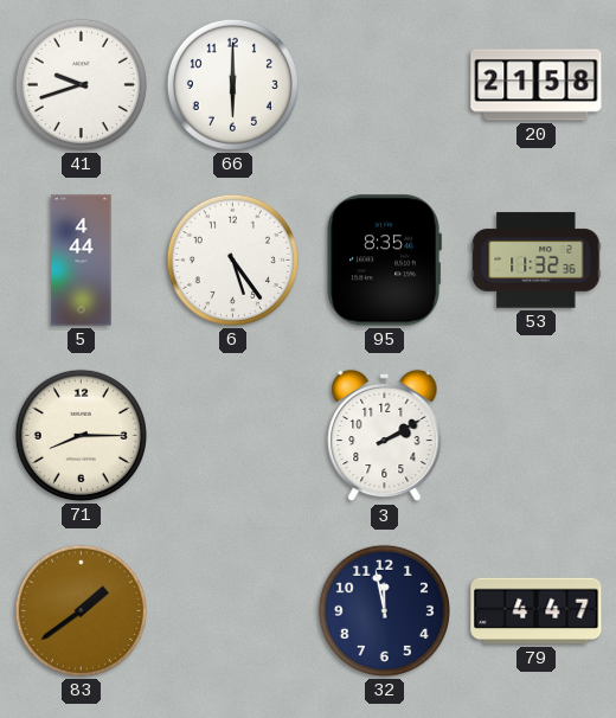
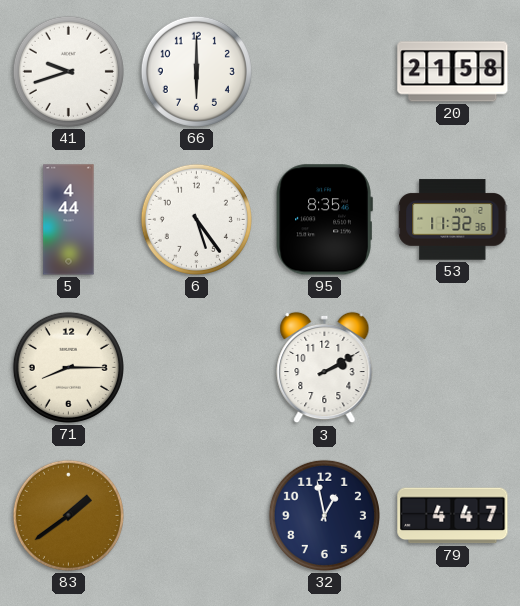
32: 11:58 -> 12:58 (324, 515)
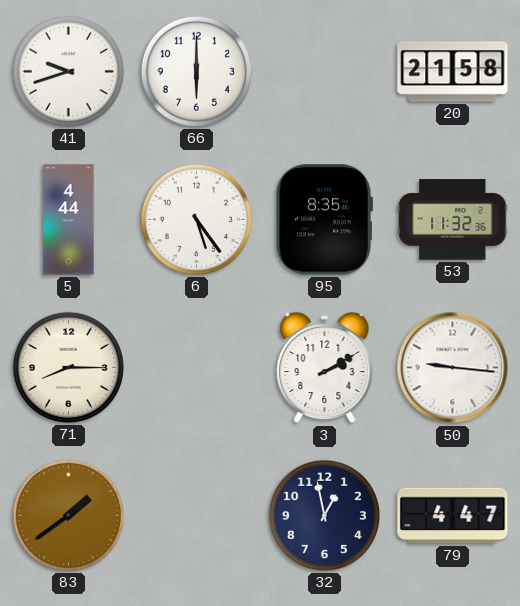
50: none -> 9:16 (453, 368)
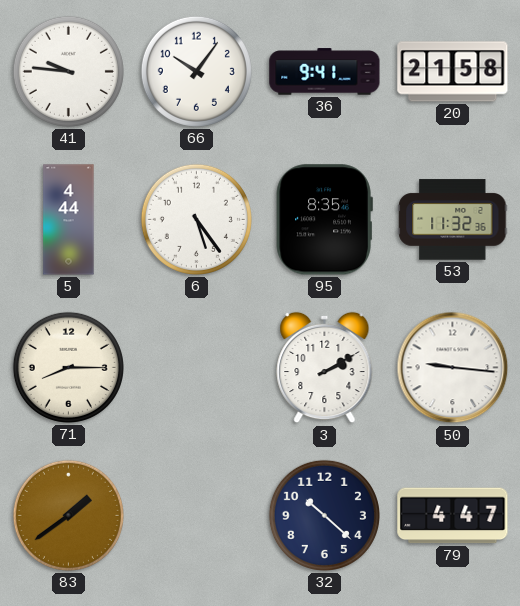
41: 9:42 -> 9:46 (68, 71)
66: 6:00 -> 10:06 (196, 71)
36: none -> 9:41 (325, 72)
32: 12:58 -> 10:22 (324, 515)
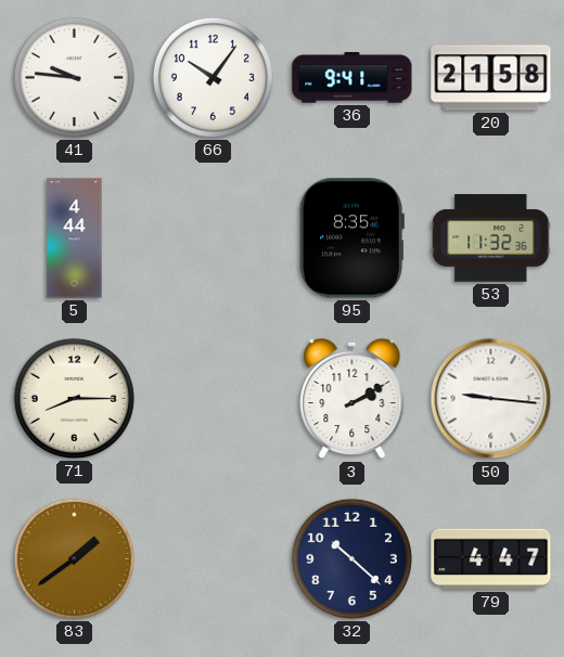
6: 5:24 -> none (196, 219)
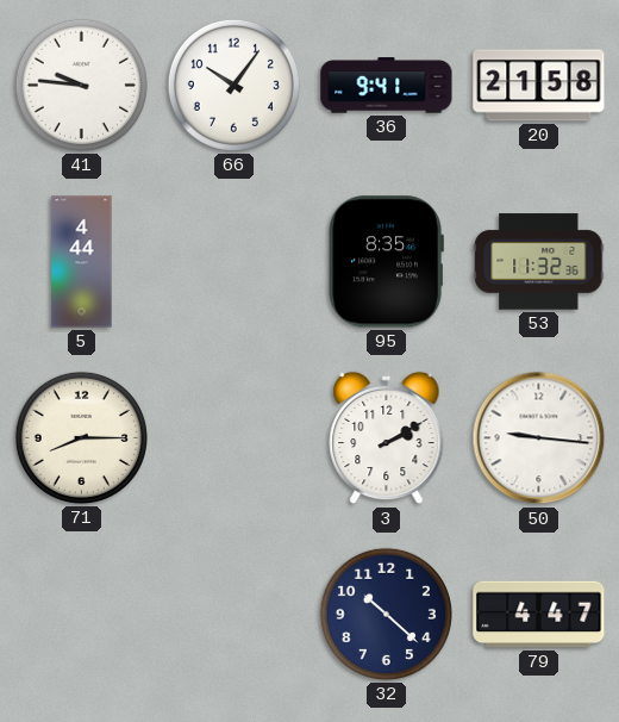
83: 1:39 -> none (74, 558)
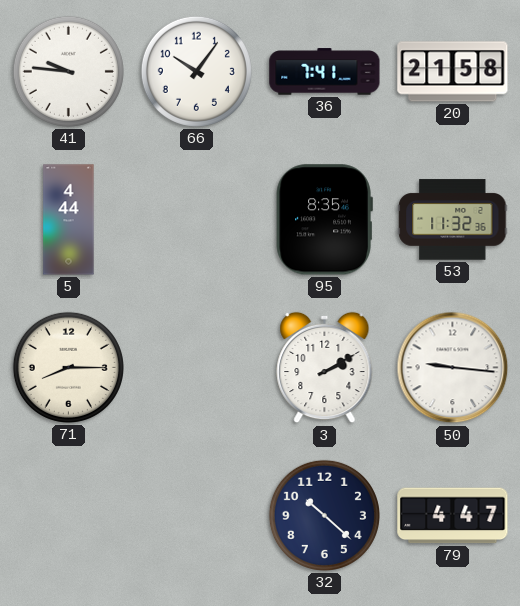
36: 9:41 -> 7:41 (325, 72)
